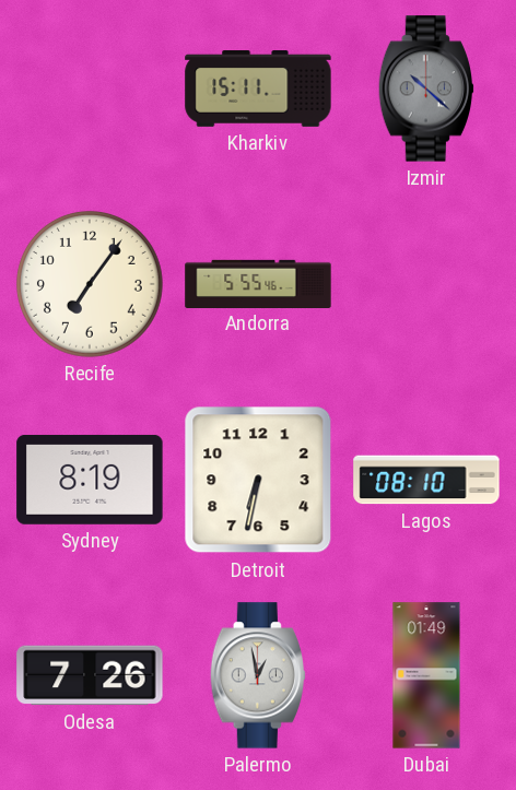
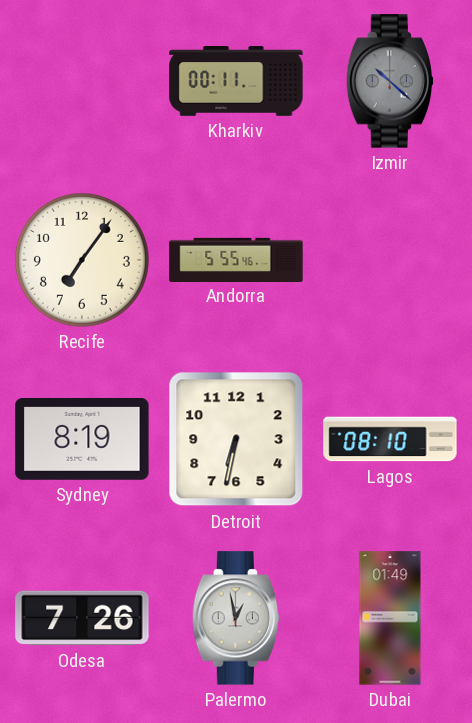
Kharkiv: 15:11 -> 00:11 (236, 82)
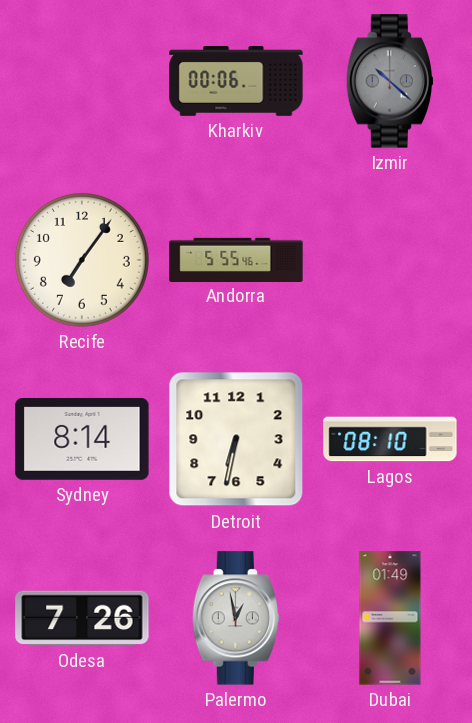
Kharkiv: 00:11 -> 00:06 (236, 82)
Sydney: 8:19 -> 8:14 (82, 439)
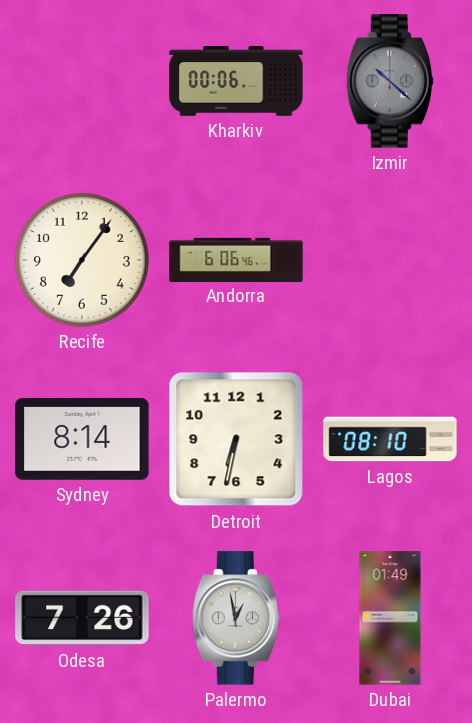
Andorra: 5:55 -> 6:06 (236, 259)
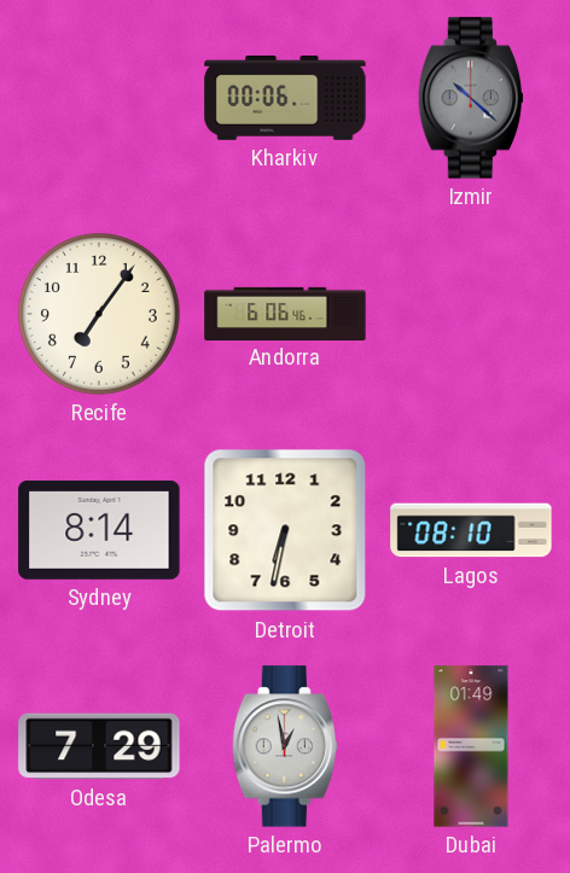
Odesa: 7:26 -> 7:29 (99, 746)
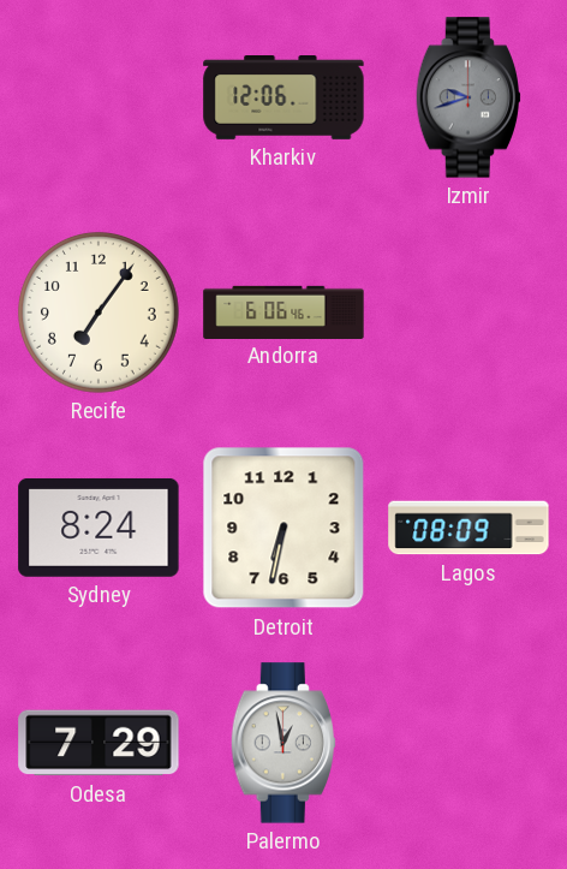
Kharkiv: 00:06 -> 12:06 (283, 99)
Izmir: 10:22 -> 9:42 (467, 97)
Sydney: 8:14 -> 8:24 (99, 528)
Lagos: 08:10 -> 08:09 (468, 528)
Dubai: 01:49 -> none (471, 746)
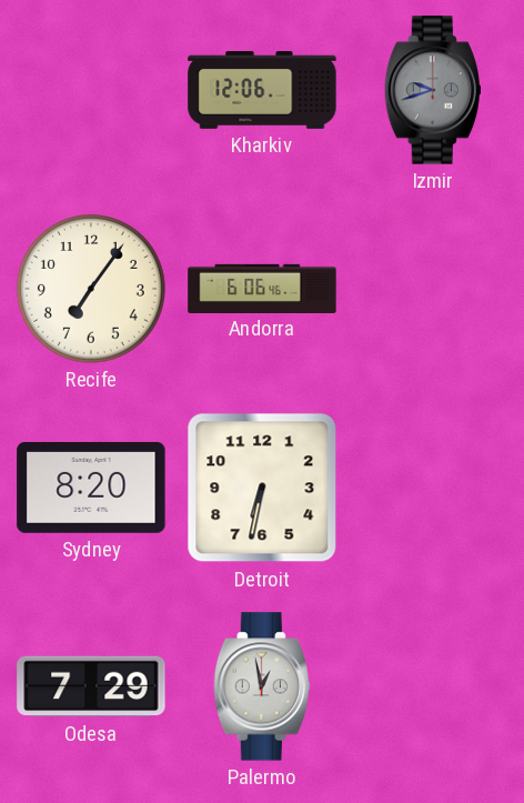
Sydney: 8:24 -> 8:20 (91, 488)
Lagos: 08:09 -> none (468, 528)
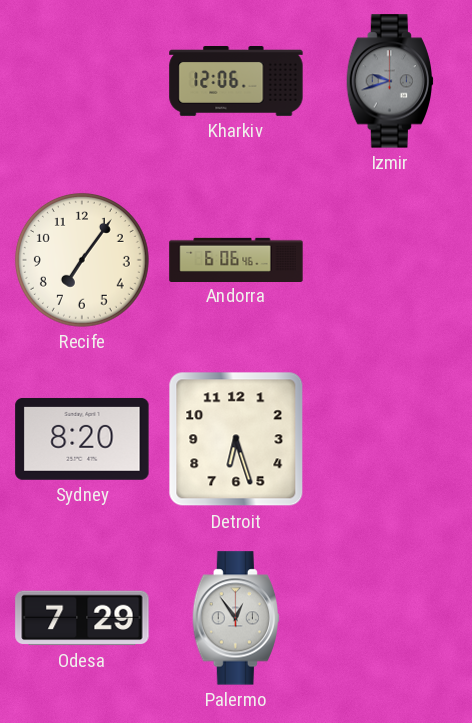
Detroit: 6:32 -> 6:27 (236, 439)
Palermo: 12:58 -> 12:54 (235, 618)
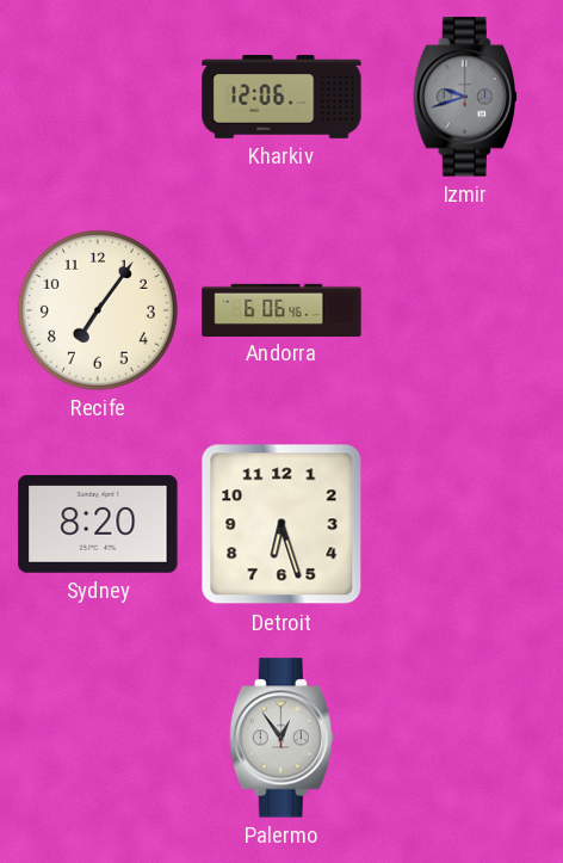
Odesa: 7:29 -> none (82, 618)
